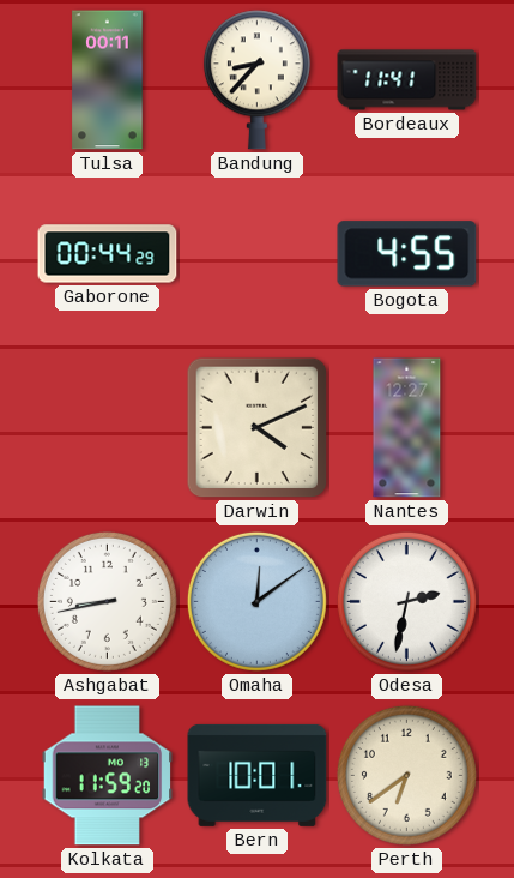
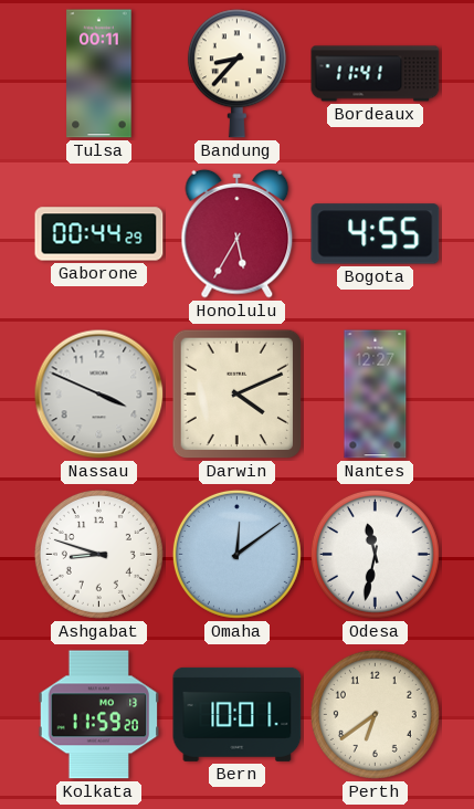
Honolulu: none -> 5:35 (238, 233)
Nassau: none -> 3:49 (99, 395)
Ashgabat: 8:43 -> 8:48 (98, 554)
Odesa: 2:32 -> 11:32 (375, 554)
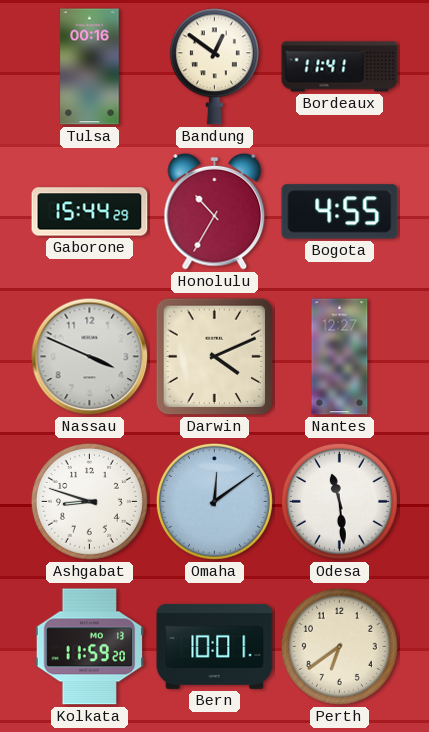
Tulsa: 00:11 -> 00:16 (90, 67)
Bandung: 8:37 -> 12:51 (214, 67)
Gaborone: 00:44 -> 15:44 (90, 212)
Honolulu: 5:35 -> 10:35 (215, 211)
Odesa: 11:32 -> 11:29 (339, 501)
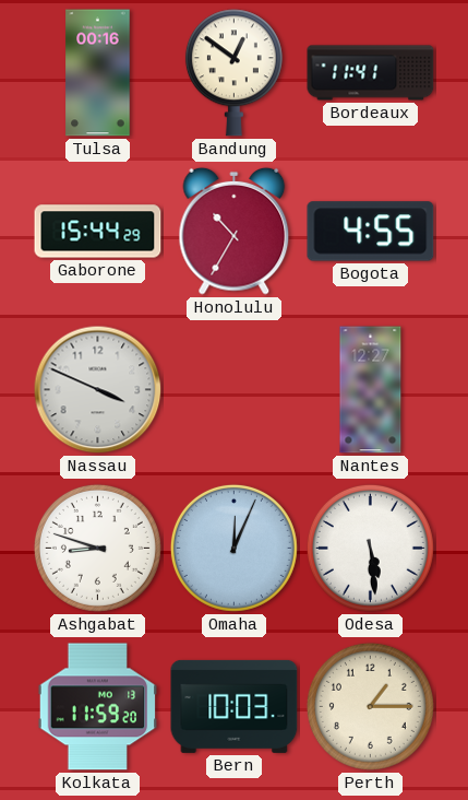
Darwin: 4:11 -> none (215, 357)
Omaha: 12:09 -> 12:04 (233, 548)
Odesa: 11:29 -> 5:29 (370, 548)
Bern: 10:01 -> 10:03 (235, 706)
Perth: 6:39 -> 1:15 (370, 706)
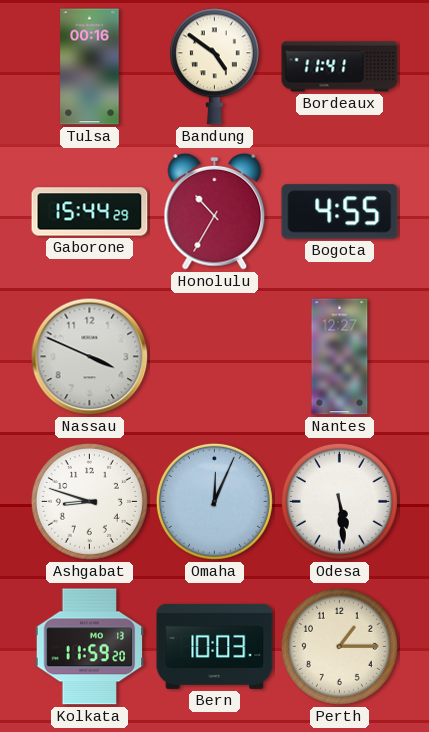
Bandung: 12:51 -> 4:51 (214, 67)
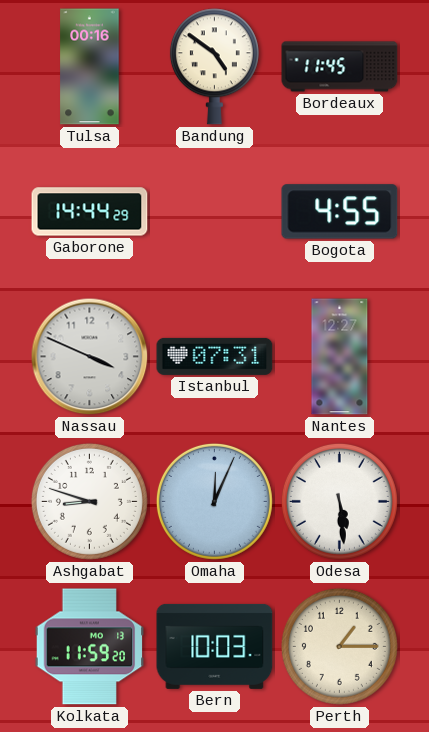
Bordeaux: 11:41 -> 11:45 (340, 67)
Gaborone: 15:44 -> 14:44 (90, 212)
Honolulu: 10:35 -> none (215, 211)
Istanbul: none -> 07:31 (215, 356)
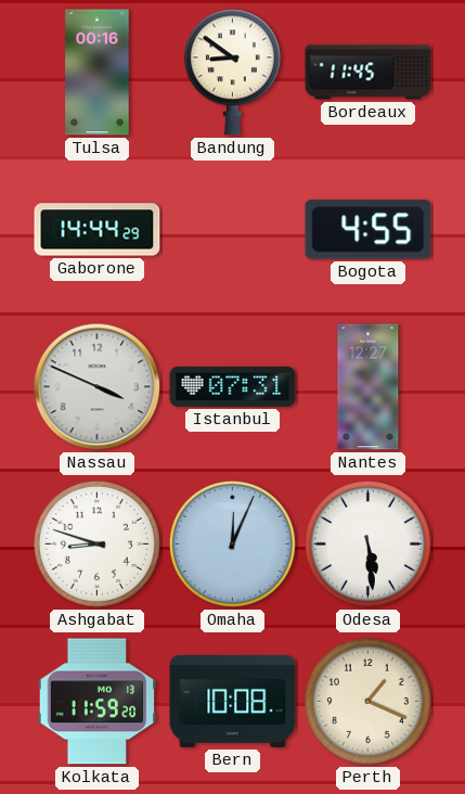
Bandung: 4:51 -> 8:51 (232, 73)
Bern: 10:03 -> 10:08 (233, 701)
Perth: 1:15 -> 1:19 (367, 701)
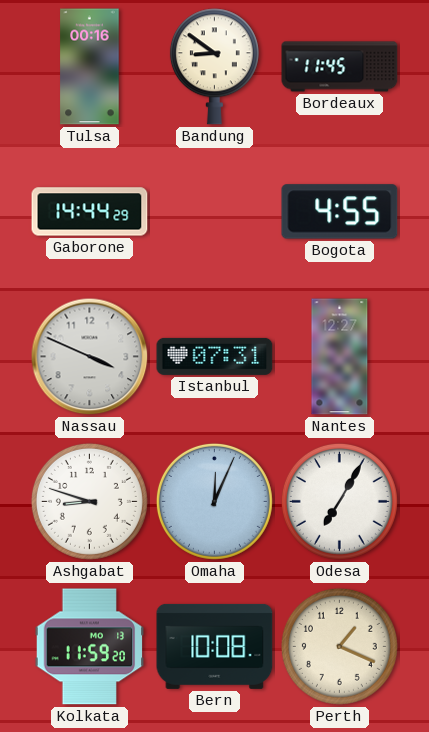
Odesa: 5:29 -> 7:05 (339, 501)
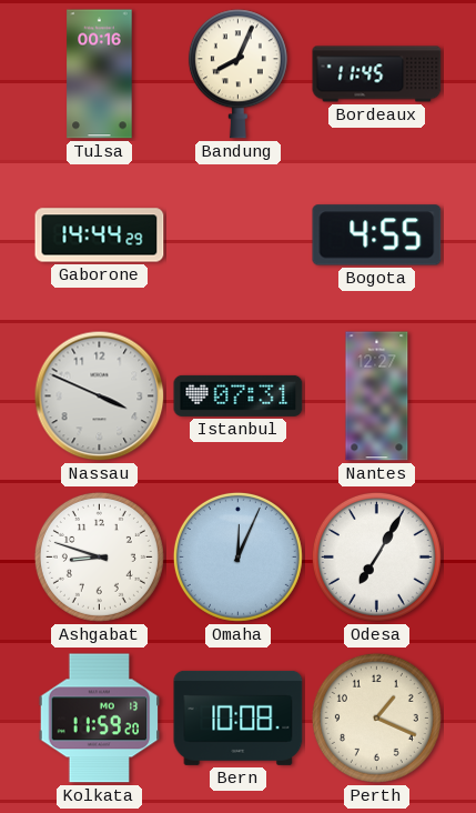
Bandung: 8:51 -> 8:04 (237, 74)
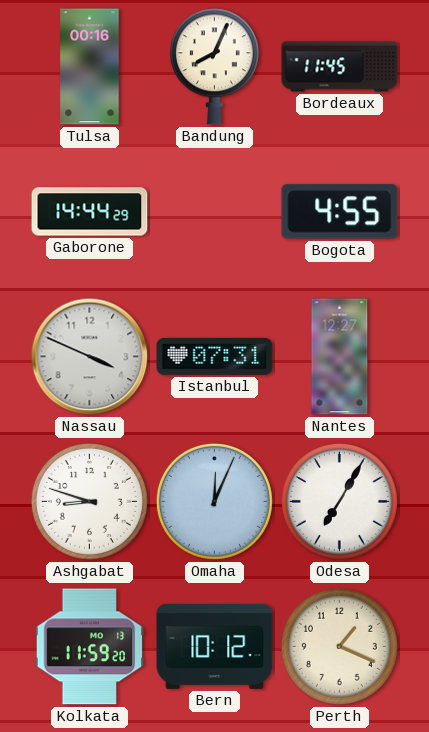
Bern: 10:08 -> 10:12 (215, 646)
